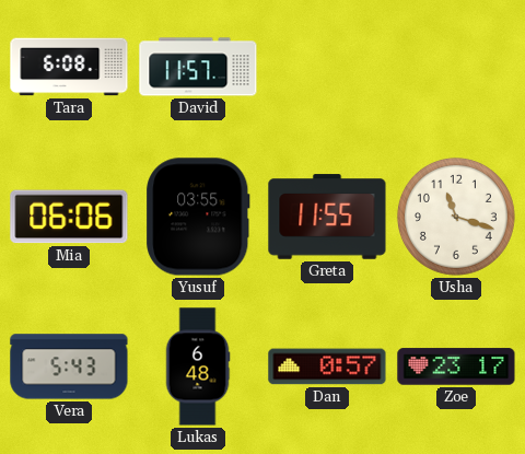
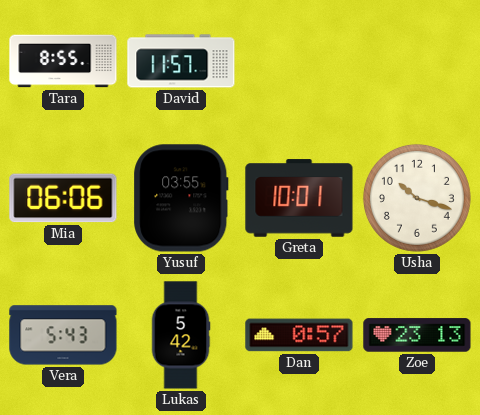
Tara: 6:08 -> 8:55 (63, 61)
Greta: 11:55 -> 10:01 (299, 198)
Usha: 11:18 -> 10:18 (417, 198)
Lukas: 6:48 -> 5:42 (181, 335)
Zoe: 23:17 -> 23:13 (417, 335)
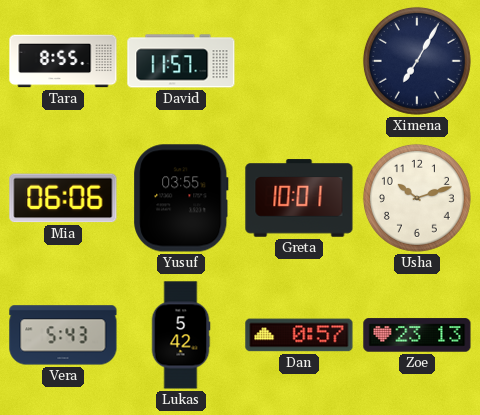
Ximena: none -> 7:05 (417, 61)
Usha: 10:18 -> 10:12 (417, 198)
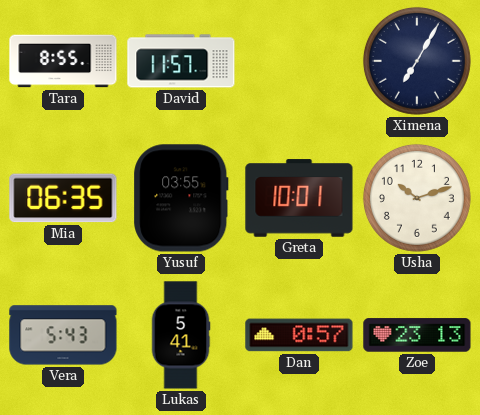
Mia: 06:06 -> 06:35 (63, 198)
Lukas: 5:42 -> 5:41 (181, 335)
